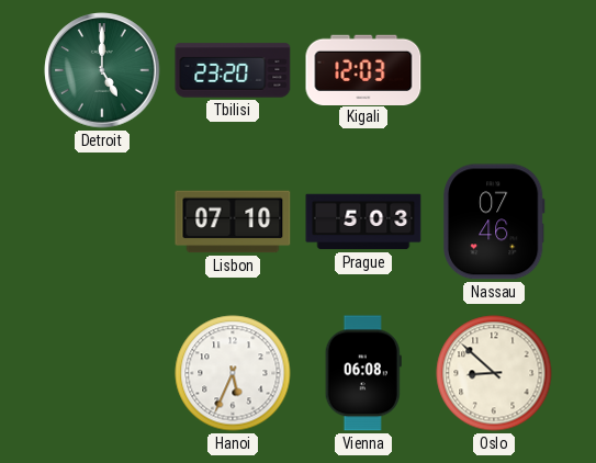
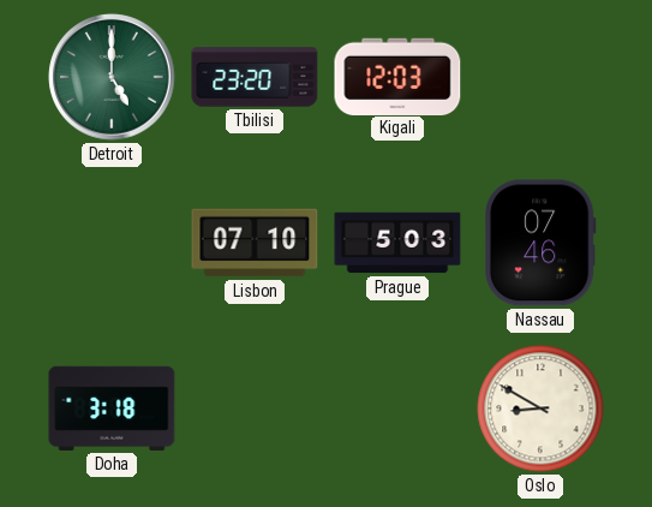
Doha: none -> 3:18 (112, 408)
Hanoi: 5:34 -> none (233, 373)
Vienna: 06:08 -> none (363, 373)
Oslo: 8:52 -> 8:50 (540, 408)
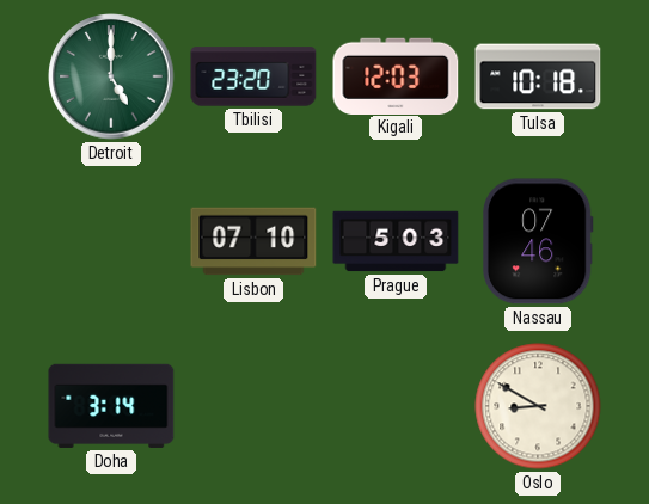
Tulsa: none -> 10:18 (538, 76)
Doha: 3:18 -> 3:14 (111, 406)
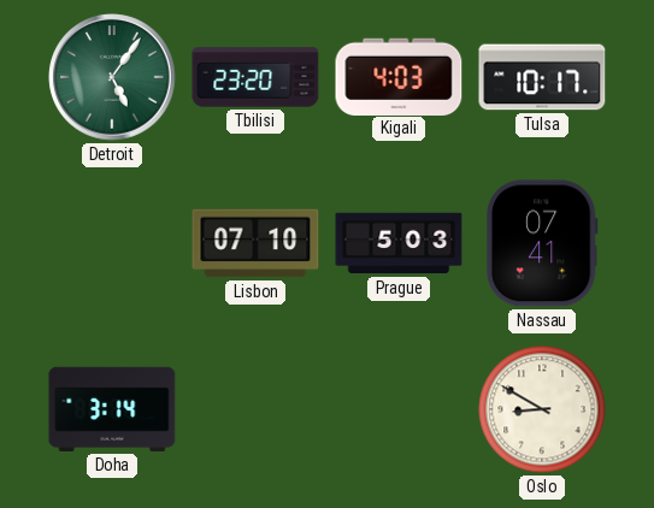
Detroit: 5:00 -> 5:06 (112, 77)
Kigali: 12:03 -> 4:03 (399, 76)
Tulsa: 10:18 -> 10:17 (542, 77)
Nassau: 07:46 -> 07:41 (542, 243)
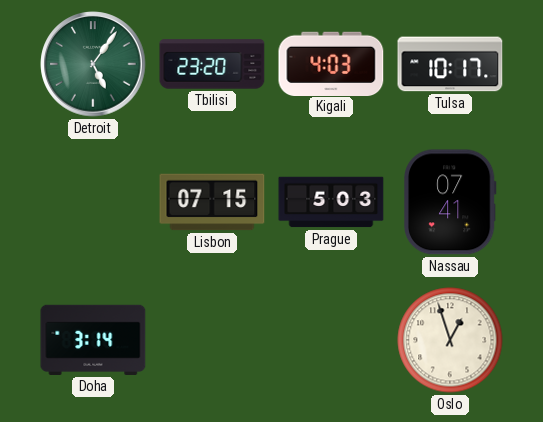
Lisbon: 07:10 -> 07:15 (212, 202)
Oslo: 8:50 -> 12:57 (450, 340)
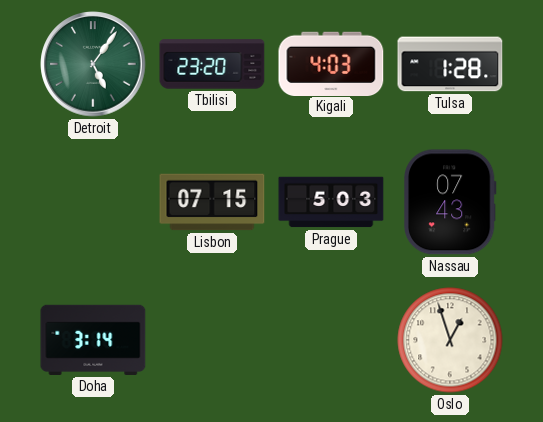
Tulsa: 10:17 -> 1:28 (450, 64)
Nassau: 07:41 -> 07:43 (450, 202)
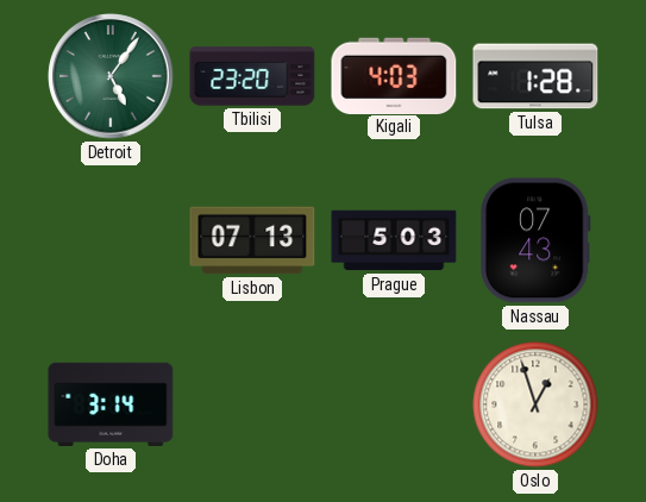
Lisbon: 07:15 -> 07:13 (252, 240)
